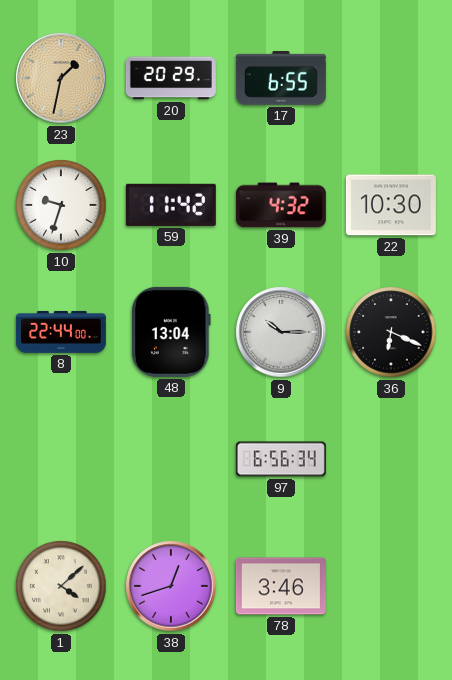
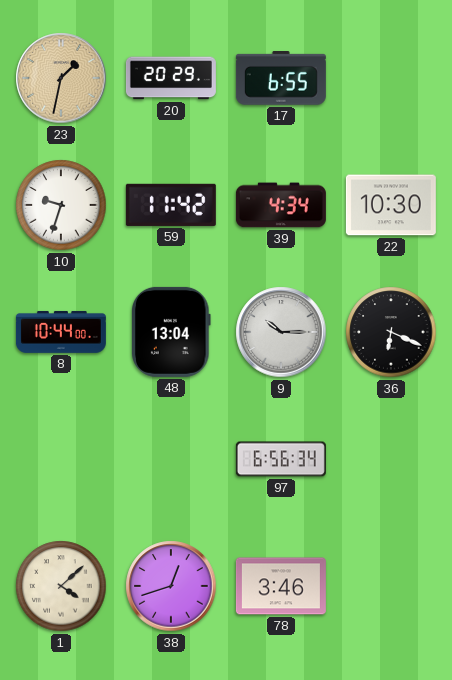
39: 4:32 -> 4:34 (281, 205)
8: 22:44 -> 10:44 (61, 332)
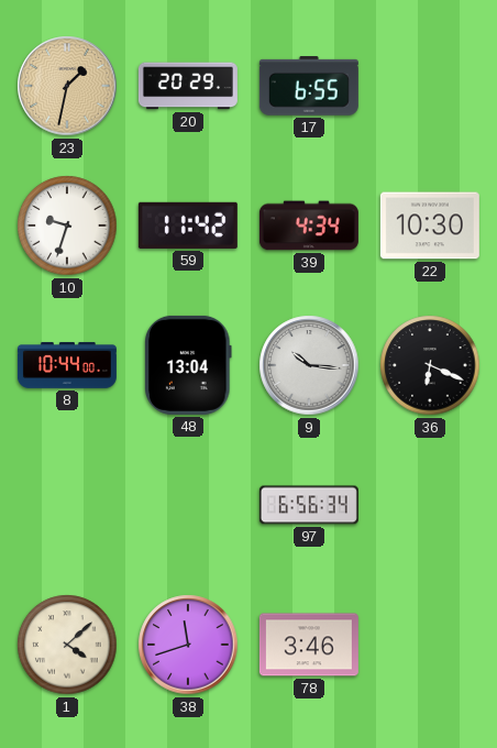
9: 10:15 -> 10:16 (309, 365)
38: 12:42 -> 11:42 (188, 645)
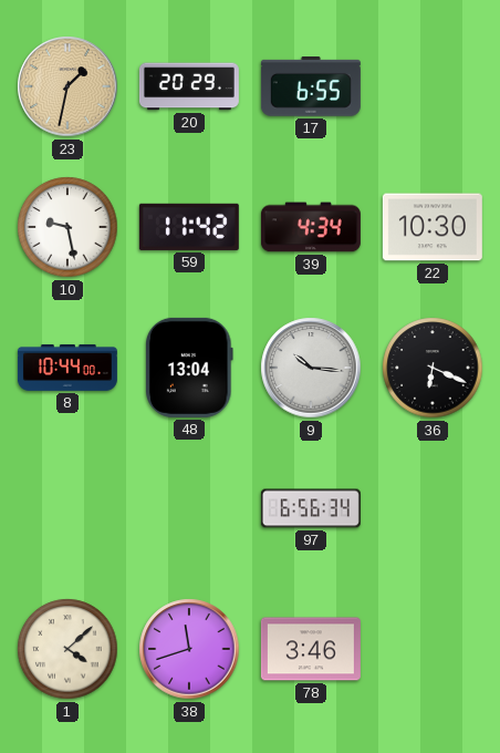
10: 9:33 -> 9:28 (67, 227)
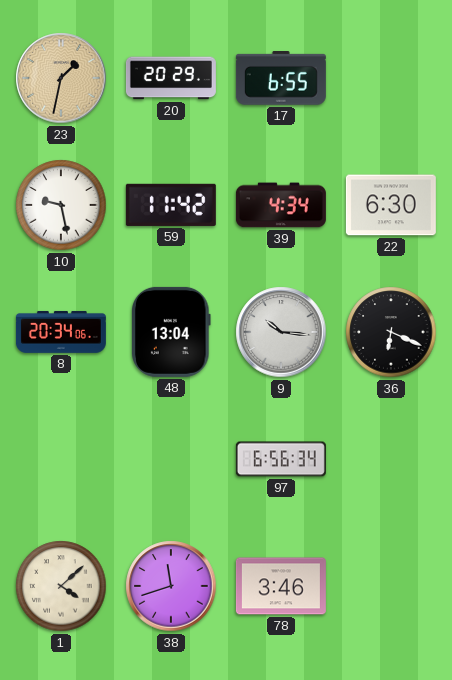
22: 10:30 -> 6:30 (391, 205)
8: 10:44 -> 20:34 (61, 332)
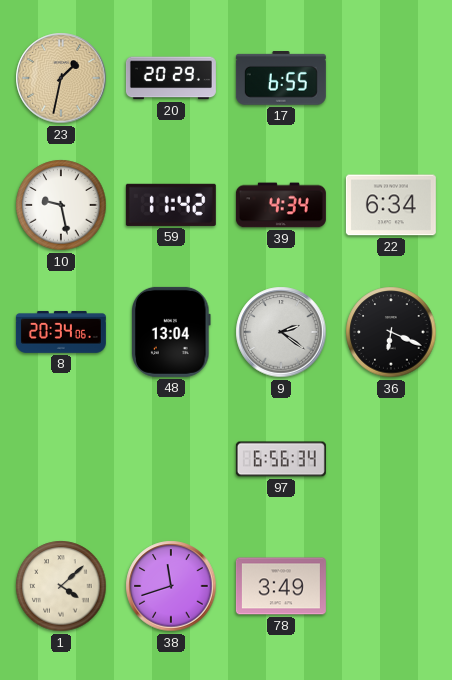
22: 6:30 -> 6:34 (391, 205)
9: 10:16 -> 2:21 (281, 332)
78: 3:46 -> 3:49 (281, 586)
